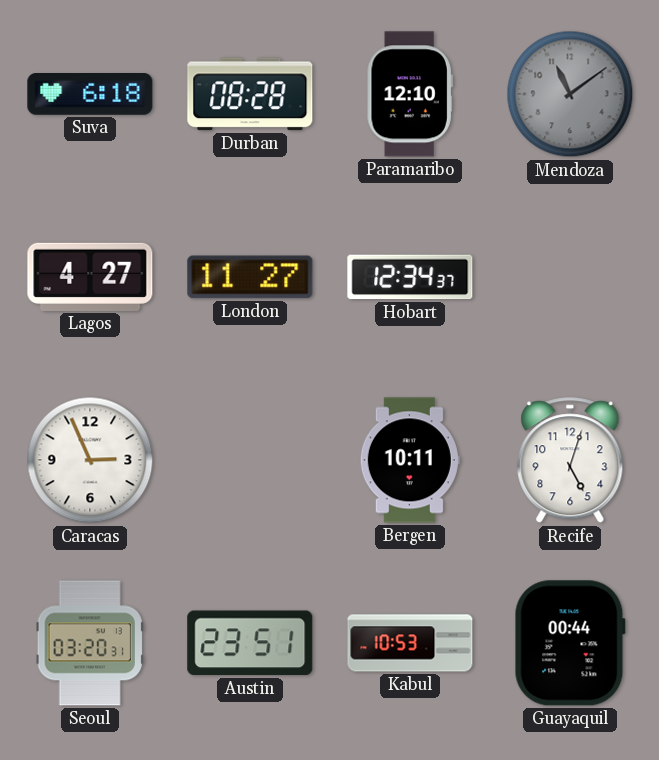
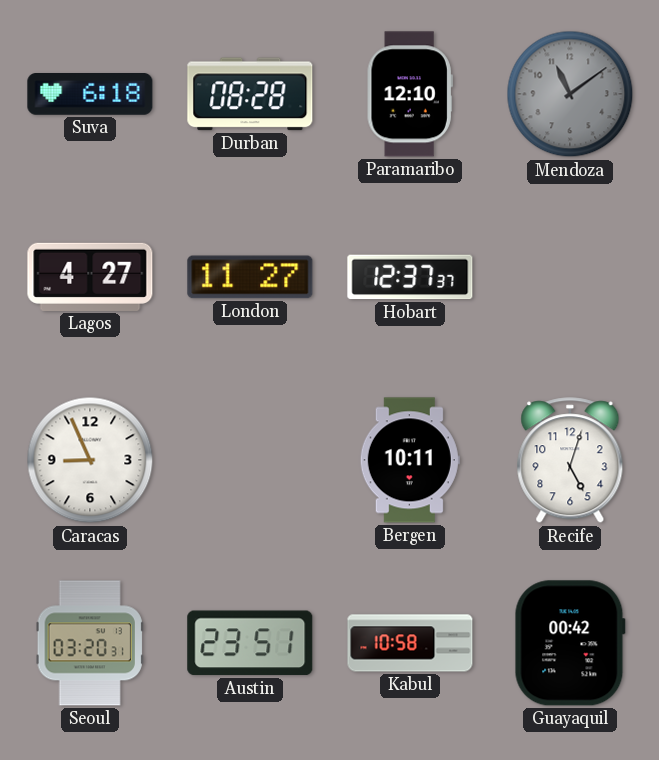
Hobart: 12:34 -> 12:37 (410, 277)
Caracas: 2:56 -> 8:56 (90, 460)
Kabul: 10:53 -> 10:58 (410, 643)
Guayaquil: 00:44 -> 00:42 (570, 643)
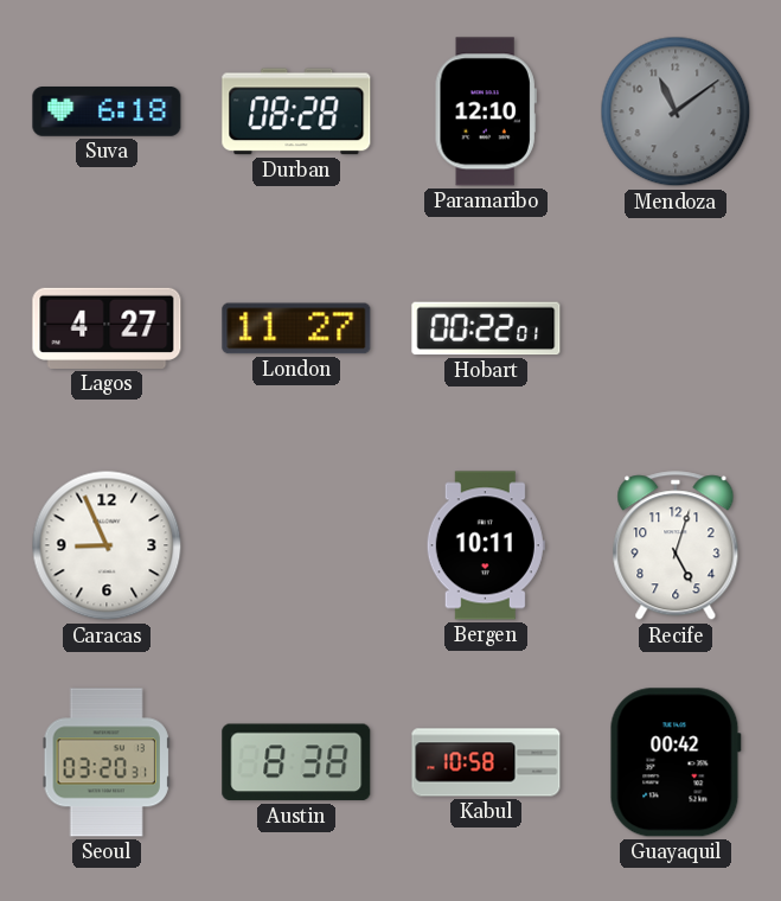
Hobart: 12:37 -> 00:22 (486, 328)
Austin: 23:51 -> 8:38 (296, 762)
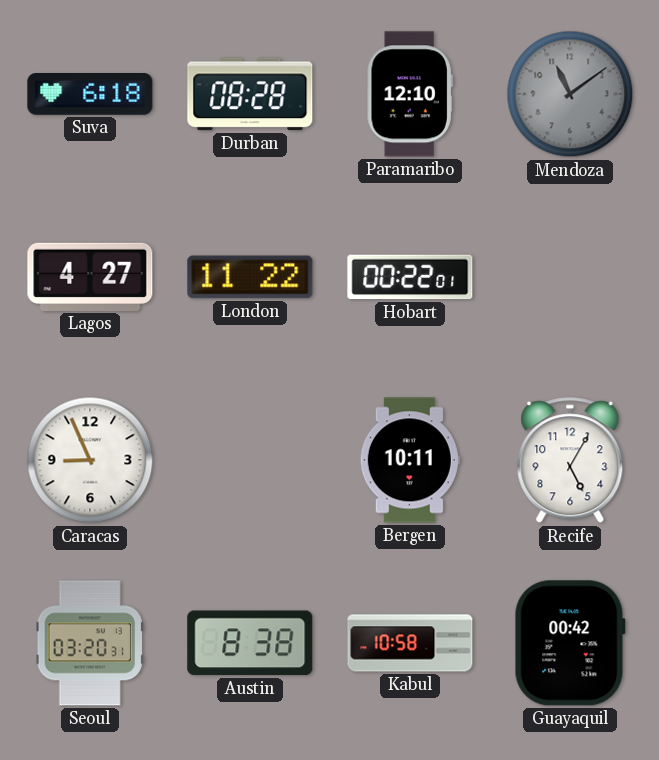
London: 11:27 -> 11:22 (250, 277)
Recife: 5:03 -> 5:05 (570, 461)
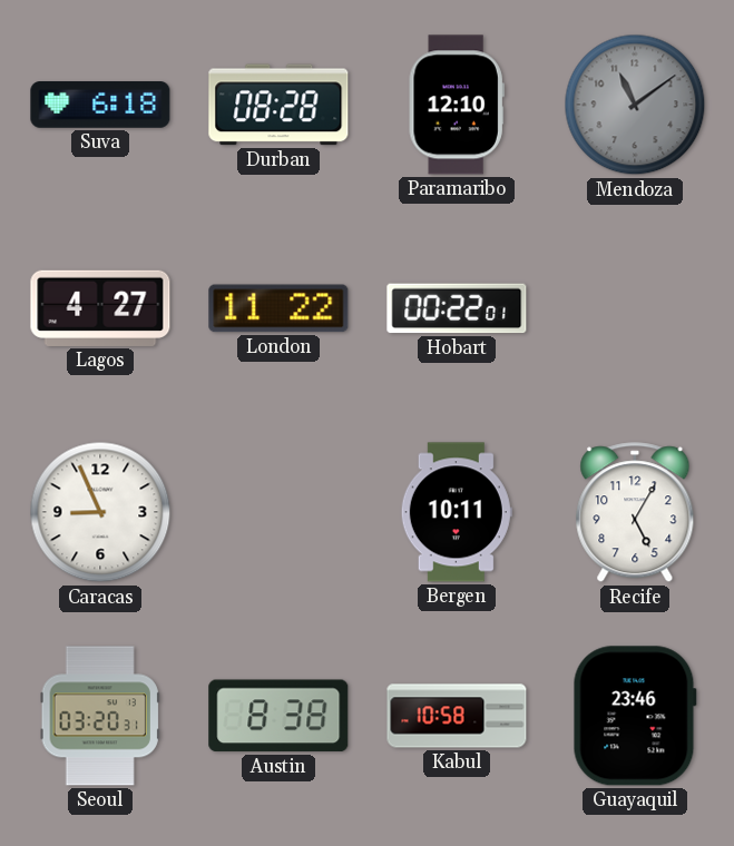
Guayaquil: 00:42 -> 23:46 (635, 716)
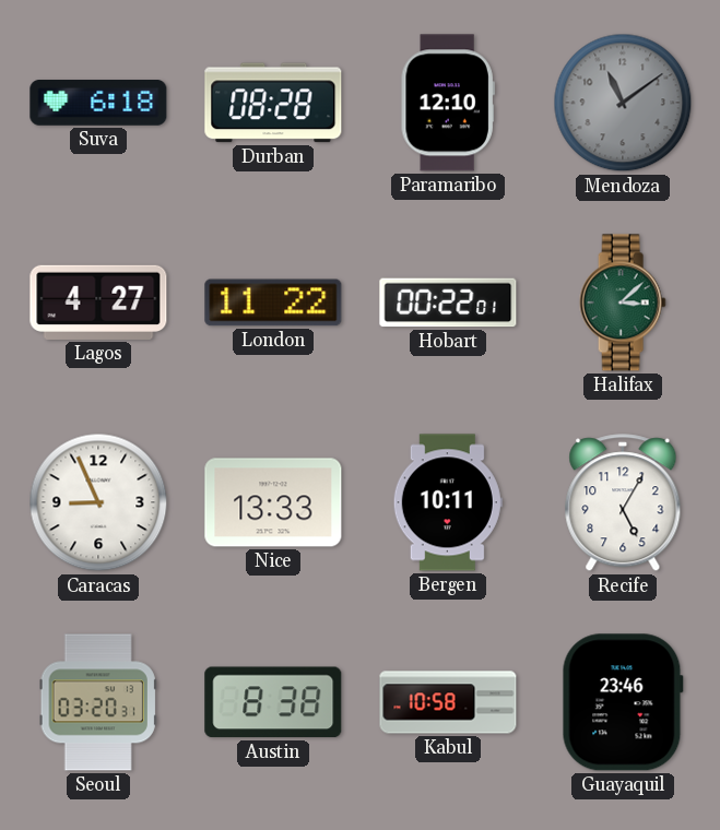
Halifax: none -> 3:08 (623, 303)
Nice: none -> 13:33 (273, 502)
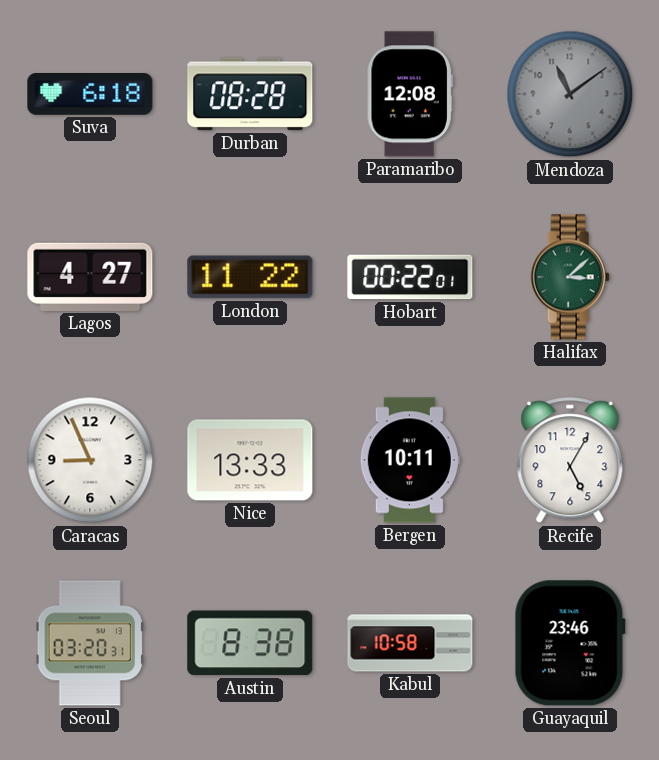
Paramaribo: 12:10 -> 12:08 (410, 94)
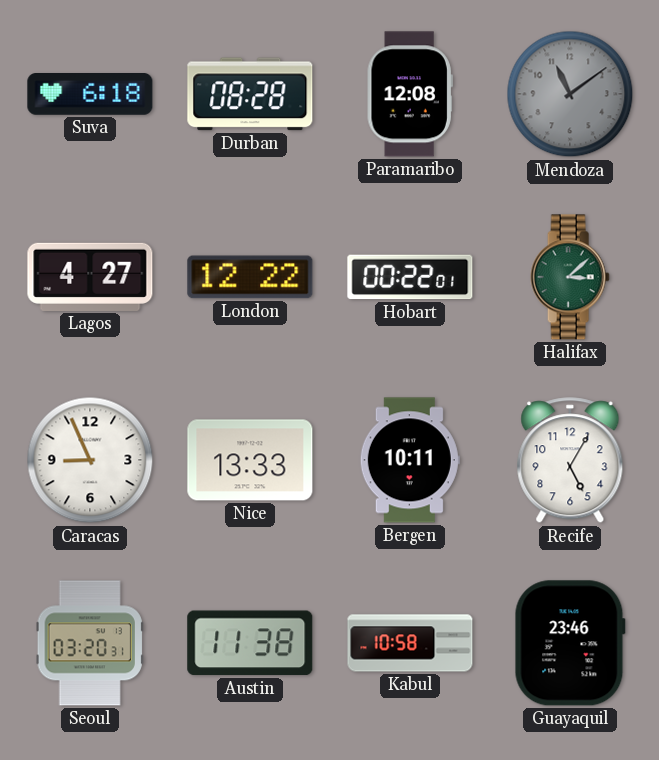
London: 11:22 -> 12:22 (250, 277)
Austin: 8:38 -> 11:38 (250, 643)
